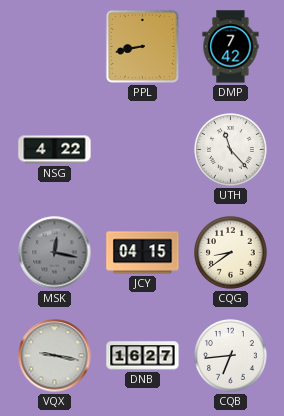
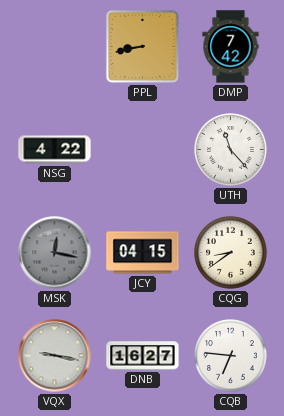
CQB: 6:44 -> 6:46 (231, 356)
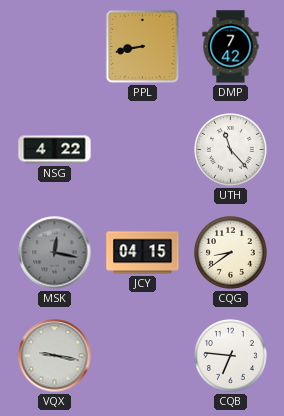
DNB: 16:27 -> none (143, 356)
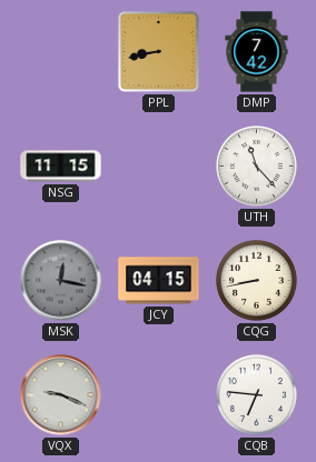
NSG: 4:22 -> 11:15 (61, 167)
CQG: 8:39 -> 8:43 (257, 281)
VQX: 9:17 -> 9:19 (61, 395)
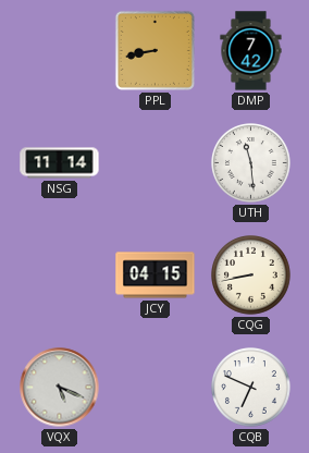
NSG: 11:15 -> 11:14 (60, 163)
UTH: 11:23 -> 11:29 (251, 163)
MSK: 12:17 -> none (61, 281)
VQX: 9:19 -> 5:19 (60, 388)
CQB: 6:46 -> 6:49 (251, 388)
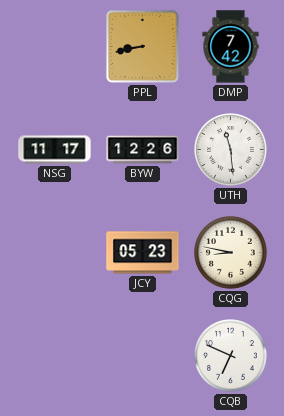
NSG: 11:14 -> 11:17 (55, 150)
BYW: none -> 12:26 (143, 150)
JCY: 04:15 -> 05:23 (143, 253)
CQG: 8:43 -> 8:47 (231, 253)
VQX: 5:19 -> none (60, 388)
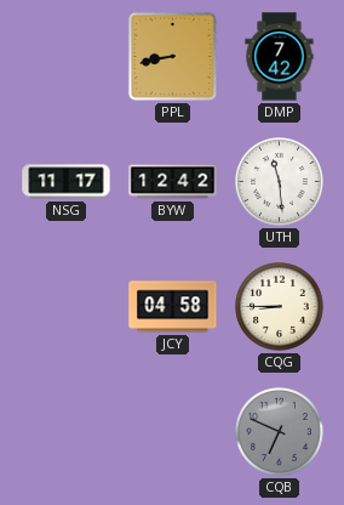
BYW: 12:26 -> 12:42 (173, 182)
JCY: 05:23 -> 04:58 (173, 307)
CQG: 8:47 -> 8:45 (280, 307)
CQB dial: white -> grey (280, 432)
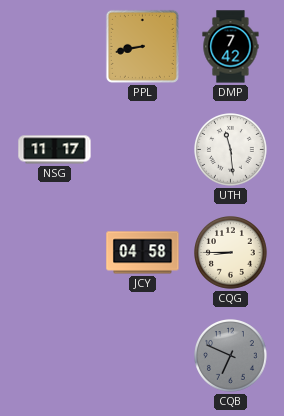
BYW: 12:42 -> none (173, 182)
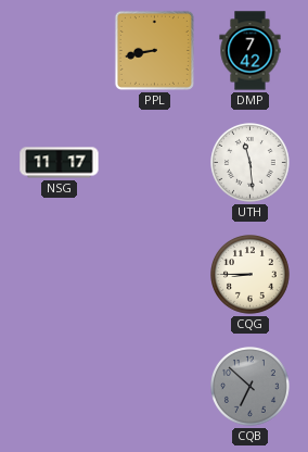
JCY: 04:58 -> none (143, 253)
CQB: 6:49 -> 6:52 (251, 387)
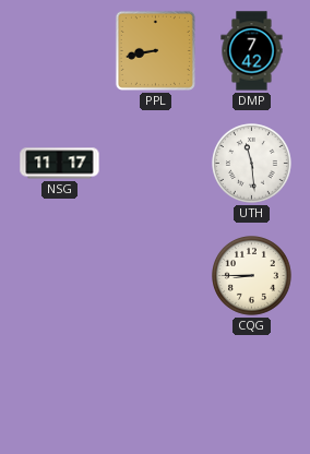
CQB: 6:52 -> none (251, 387)
